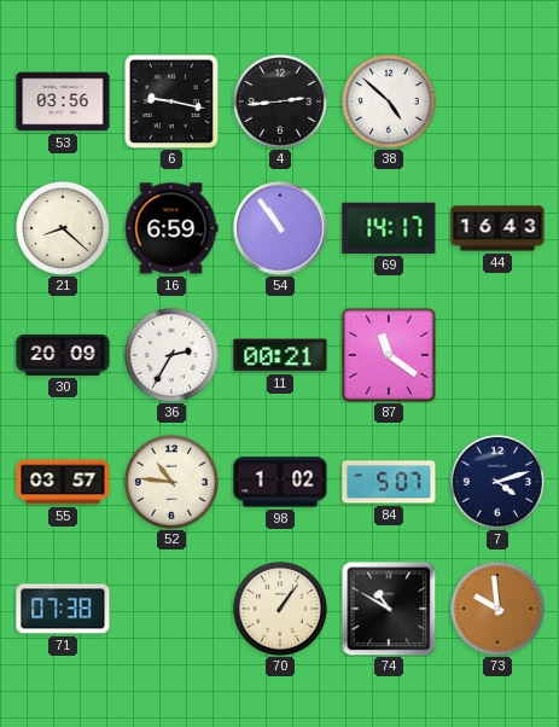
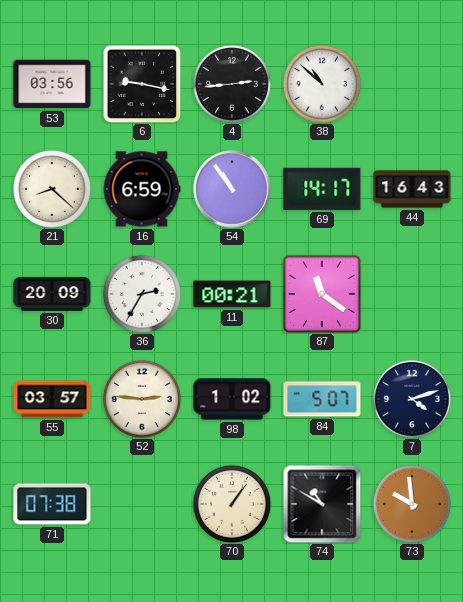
38: 4:52 -> 10:52 (322, 84)
52: 10:46 -> 2:46 (142, 399)
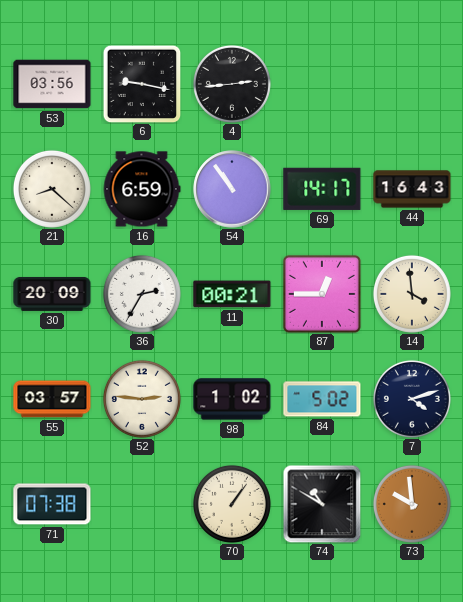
38: 10:52 -> none (322, 84)
87: 11:21 -> 12:45 (322, 294)
14: none -> 3:59 (412, 294)
84: 5:07 -> 5:02 (322, 399)
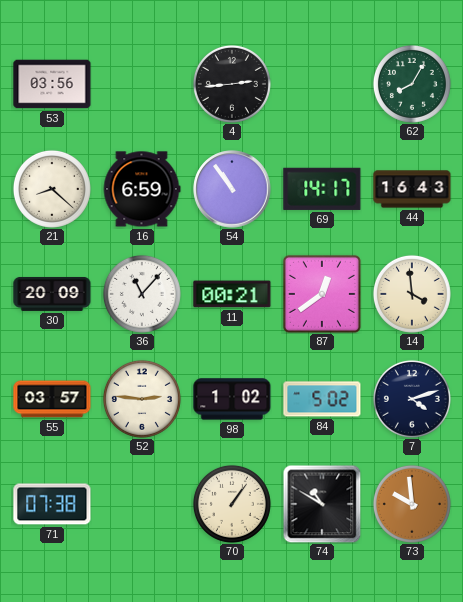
6: 9:17 -> none (142, 84)
62: none -> 8:05 (412, 84)
36: 2:35 -> 11:07 (142, 294)
87: 12:45 -> 12:39 (322, 294)
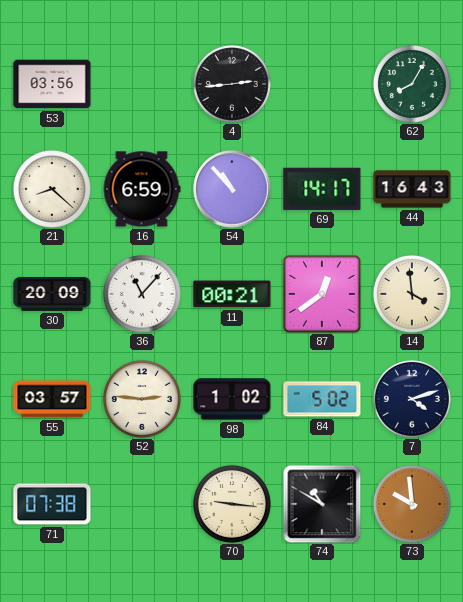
54: 10:54 -> 10:53 (232, 189)
70: 1:06 -> 9:16 (232, 504)
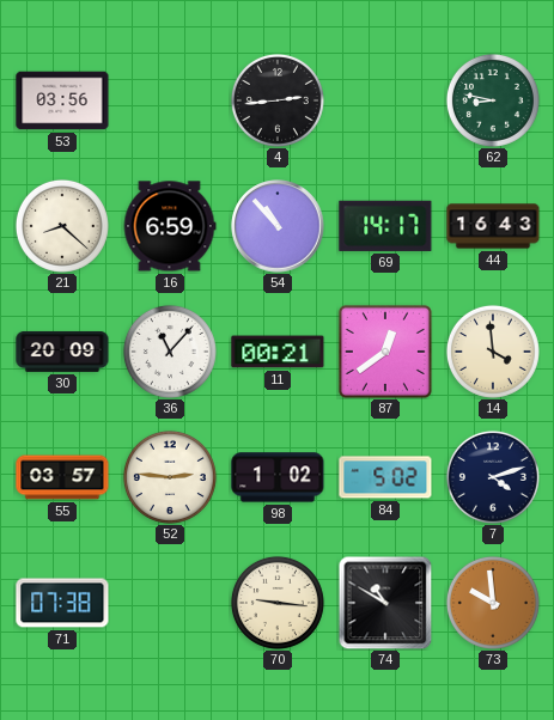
62: 8:05 -> 8:47 (493, 100)
